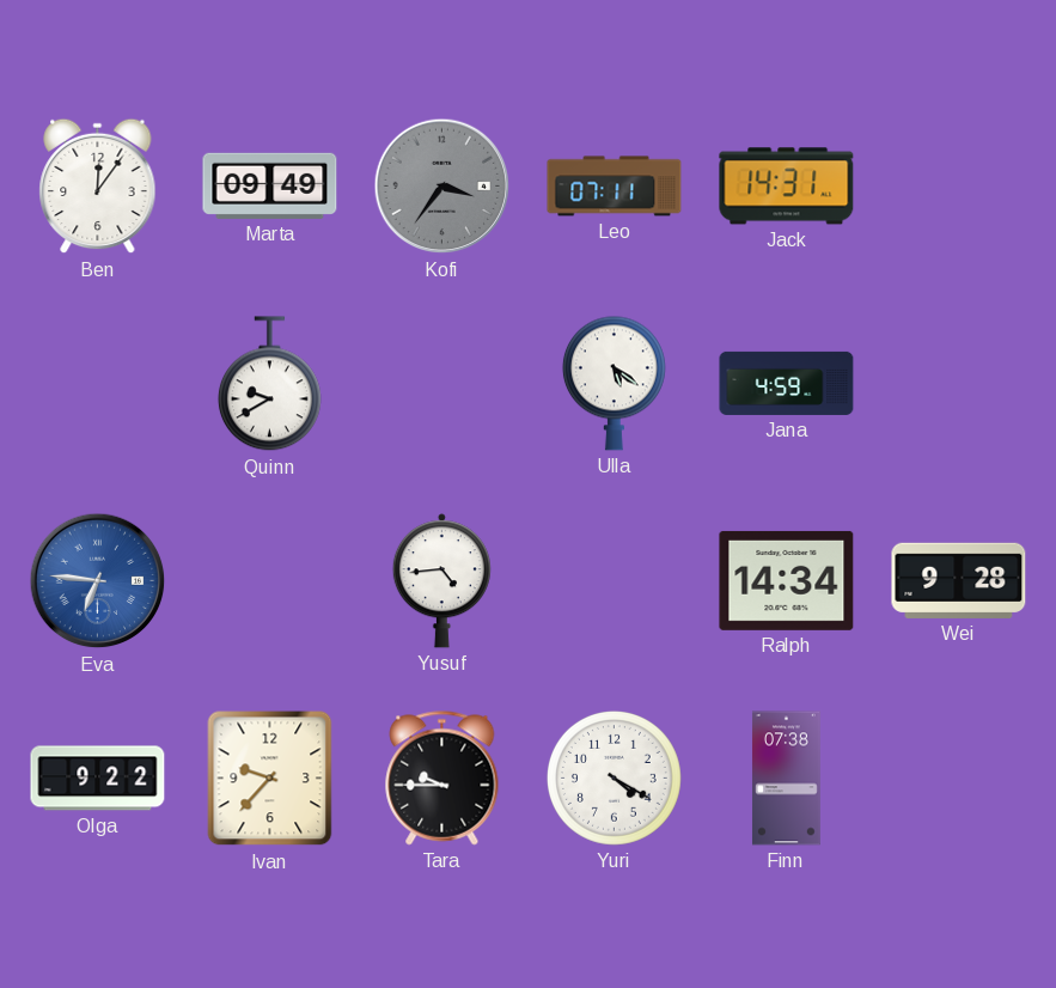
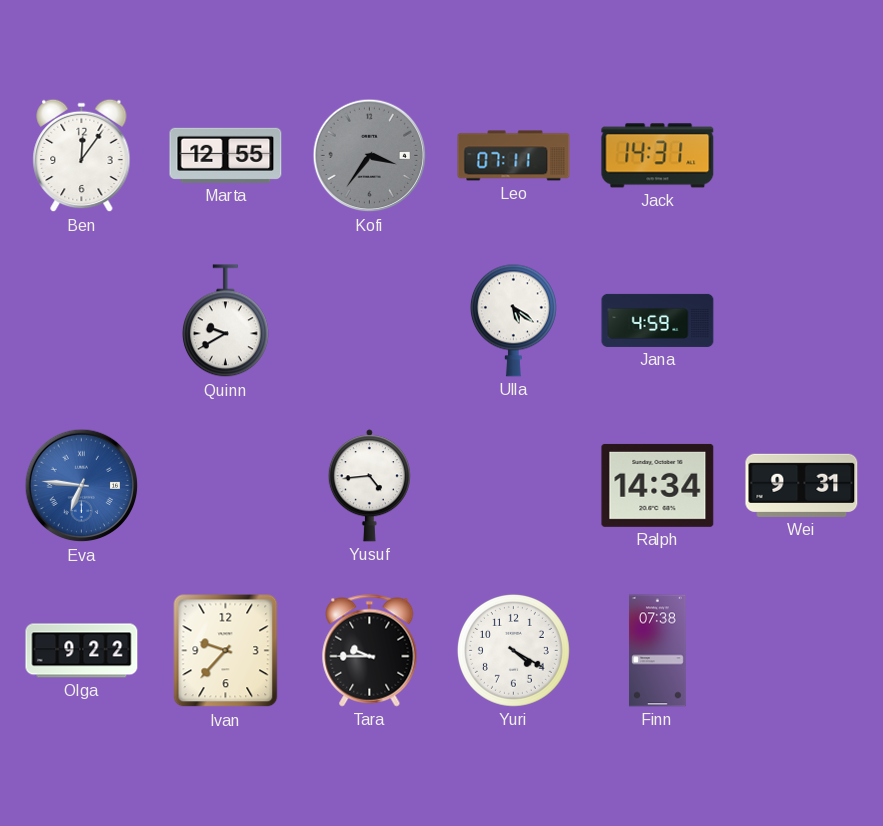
Marta: 09:49 -> 12:55 (226, 155)
Wei: 9:28 -> 9:31 (802, 485)
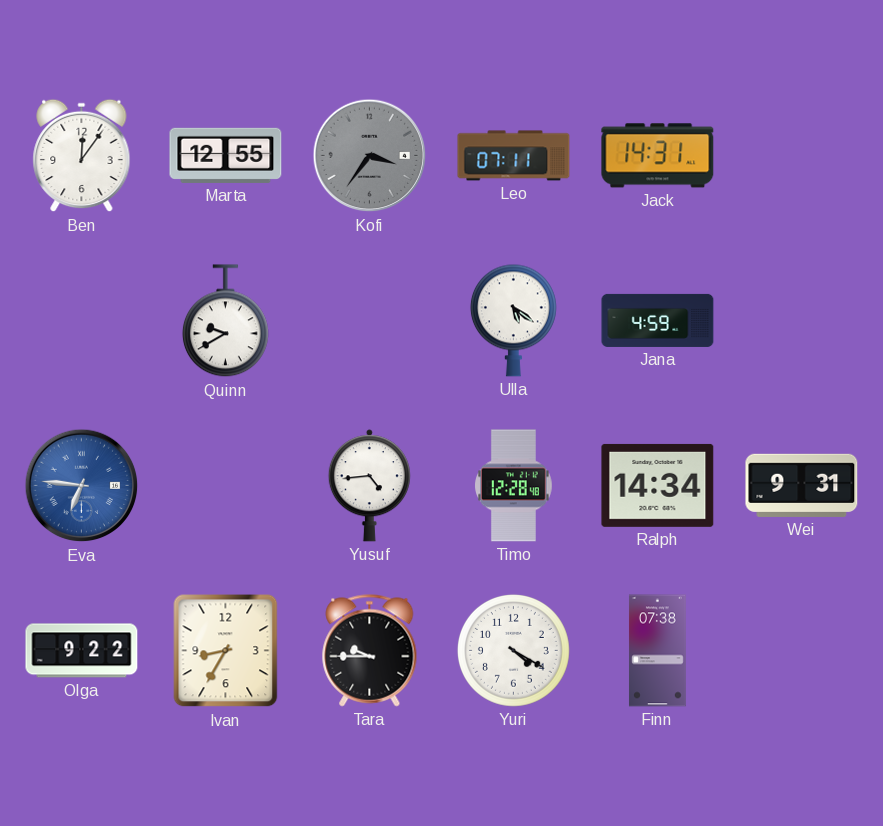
Timo: none -> 12:28 (514, 486)
Ivan: 9:37 -> 8:35 (226, 651)
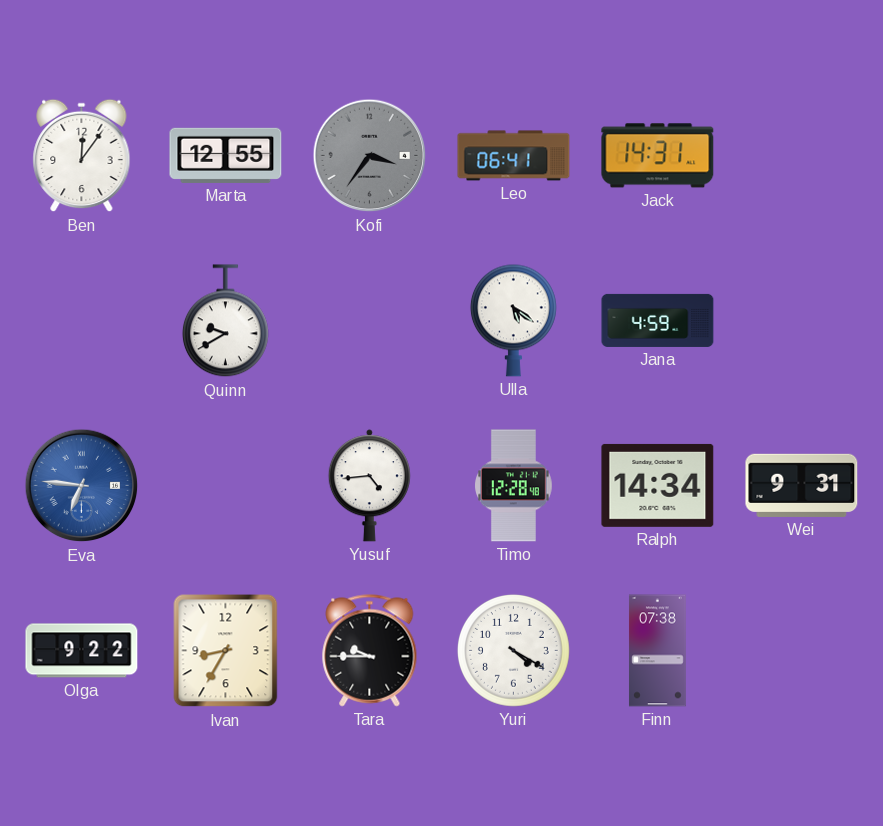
Leo: 07:11 -> 06:41 (514, 156)
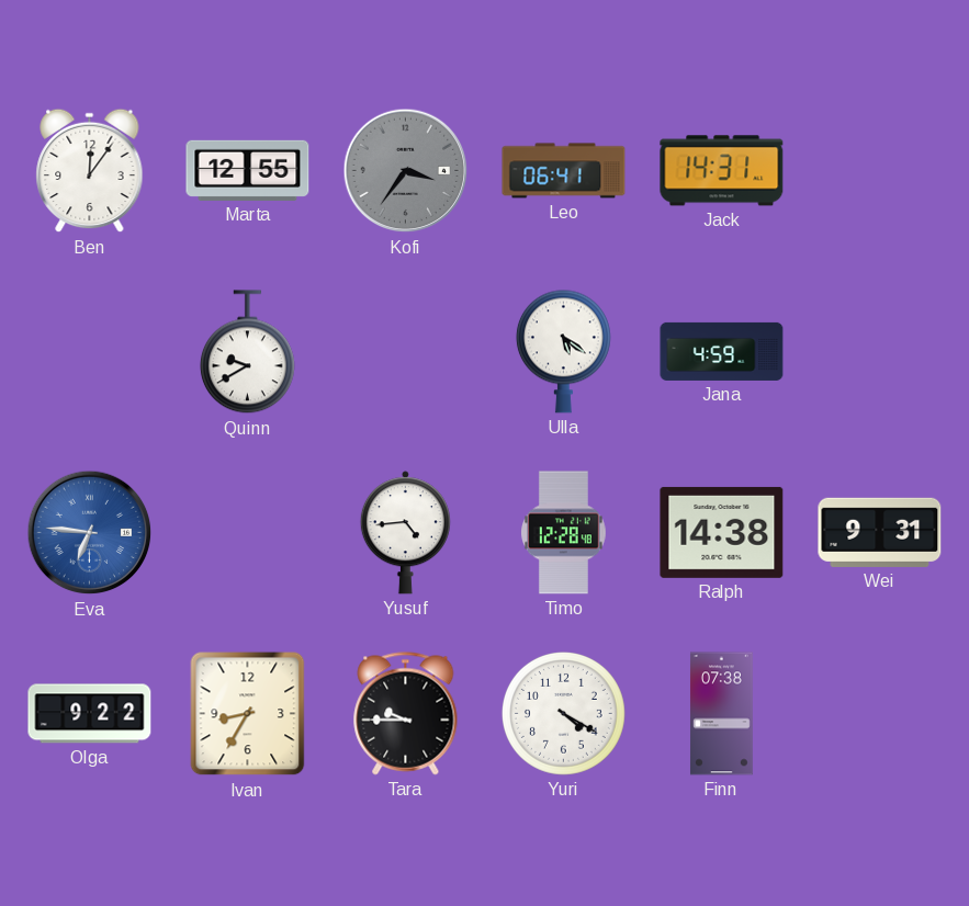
Ralph: 14:34 -> 14:38 (722, 532)
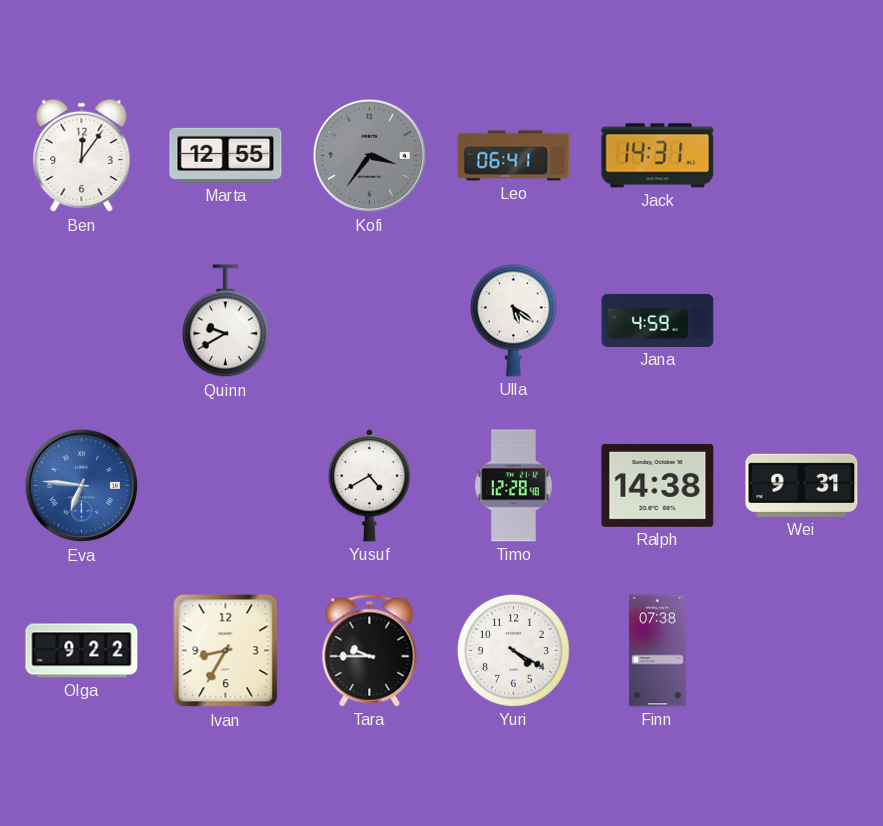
Yusuf: 4:44 -> 4:40 (369, 486)
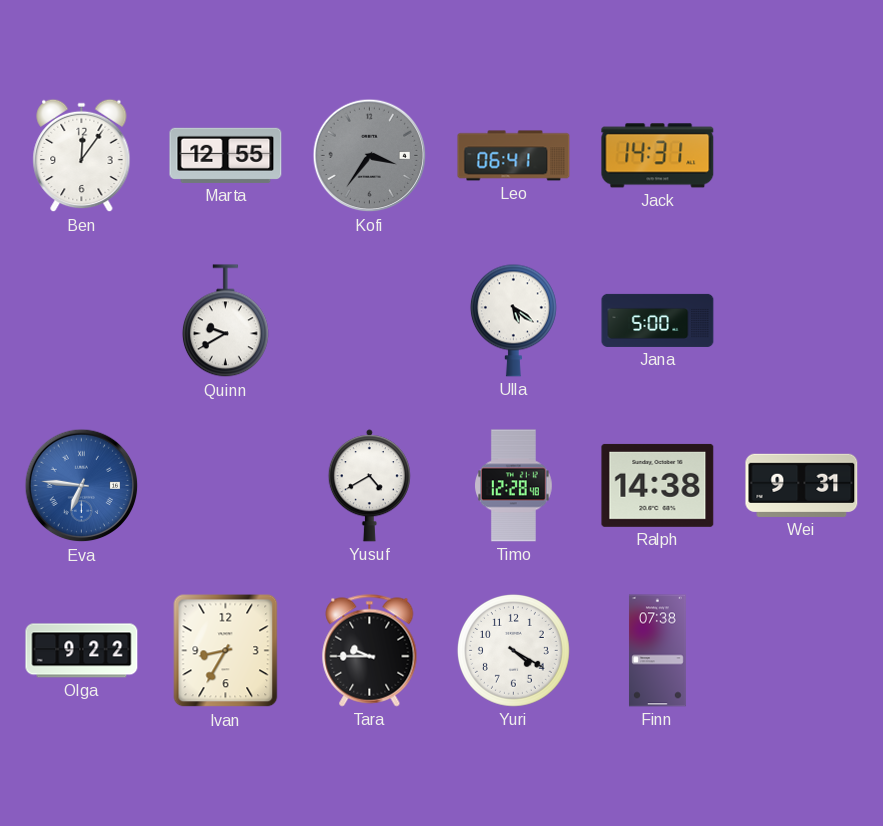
Jana: 4:59 -> 5:00 (658, 320)
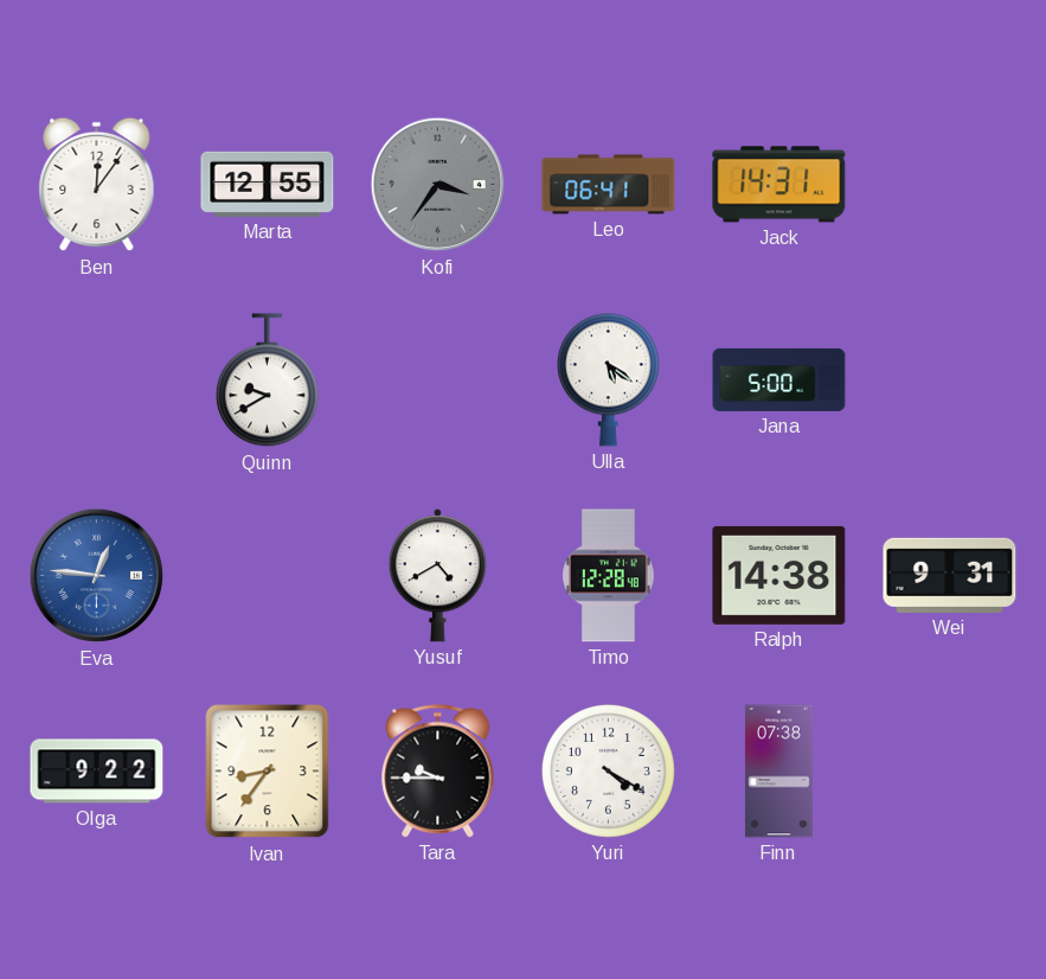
Eva: 6:46 -> 12:46 (97, 576)
Ivan: 8:35 -> 8:36 (268, 772)
